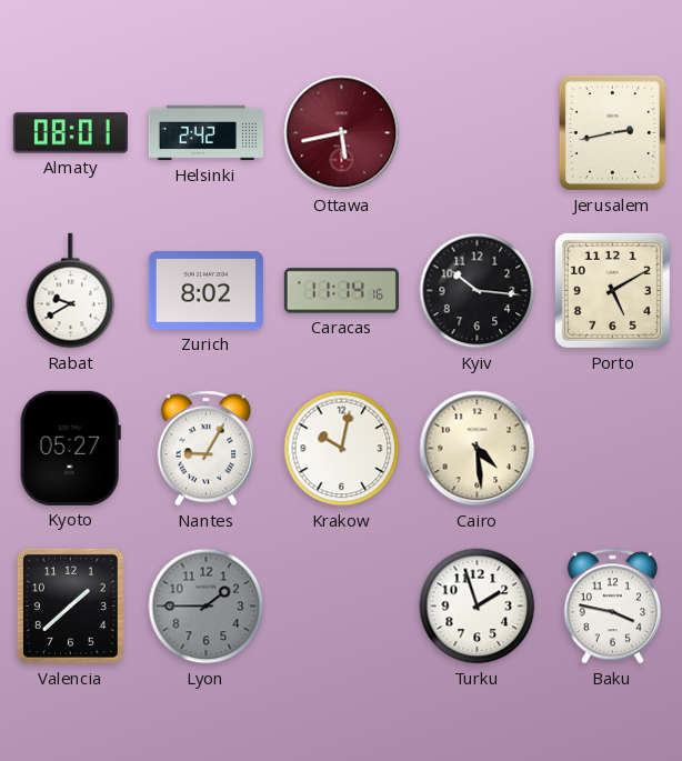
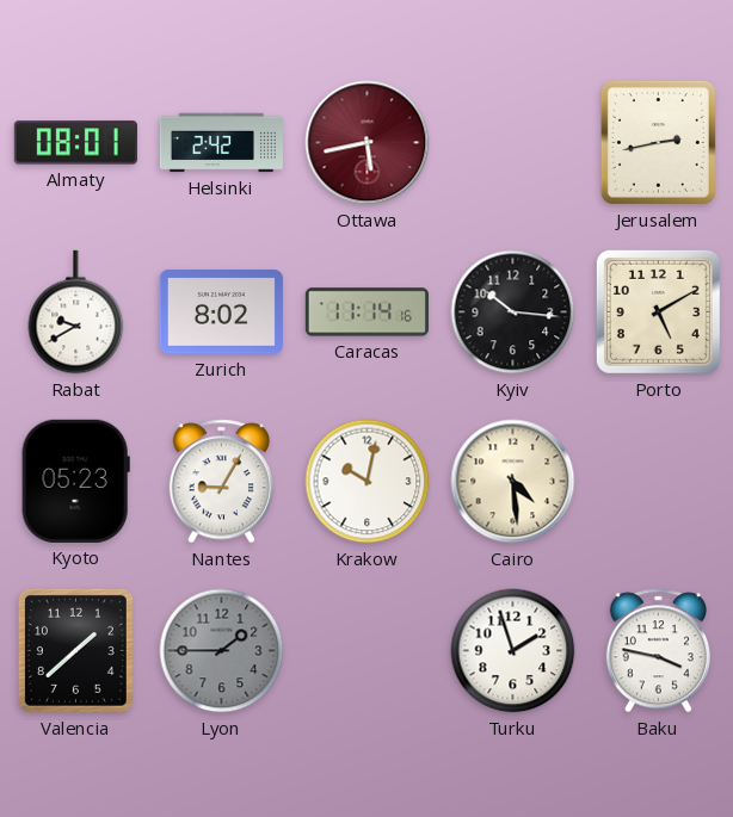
Kyoto: 05:27 -> 05:23 (75, 481)
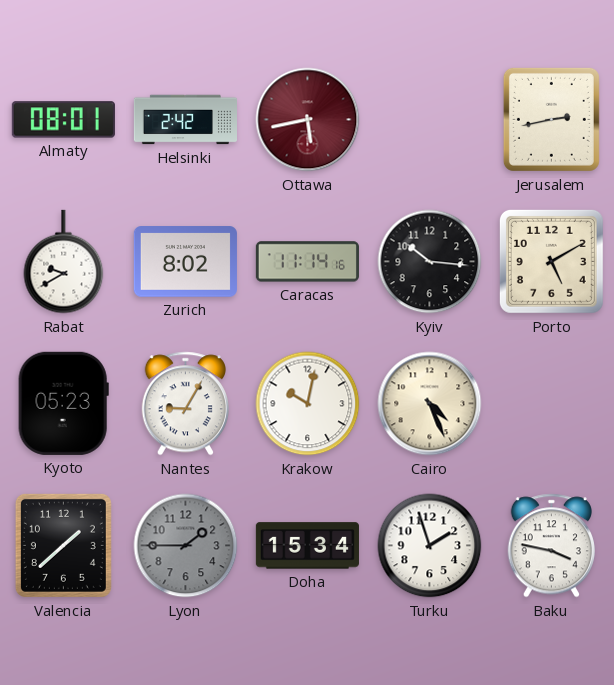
Cairo: 4:29 -> 4:26 (430, 404)
Doha: none -> 15:34 (307, 546)
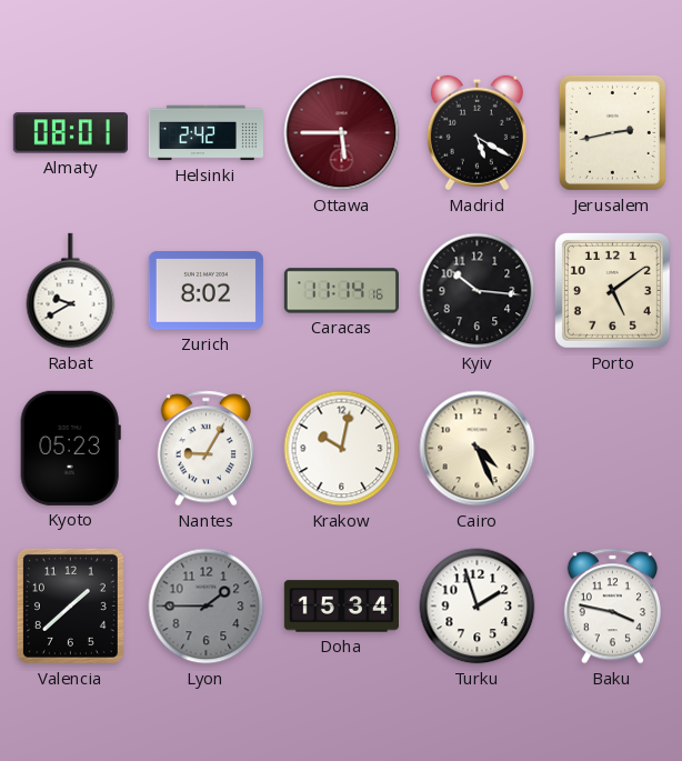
Ottawa: 5:43 -> 5:45 (342, 133)
Madrid: none -> 5:20 (477, 133)
Porto: 5:10 -> 5:09 (612, 290)
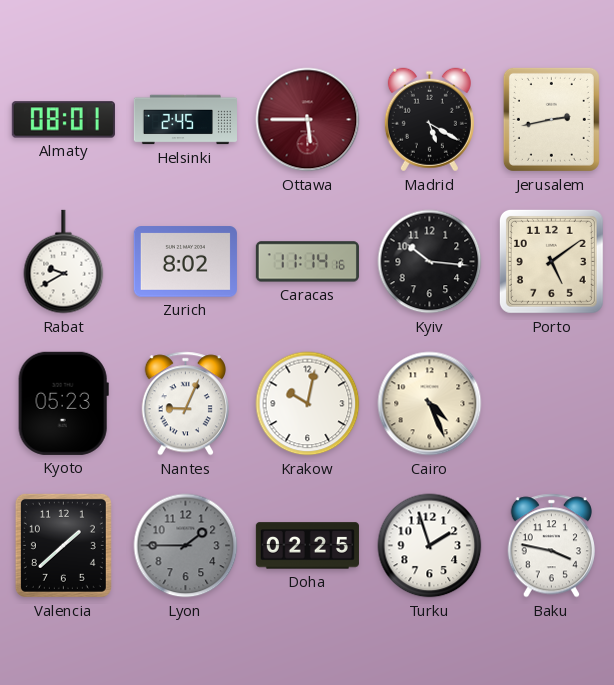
Helsinki: 2:42 -> 2:45 (185, 120)
Nantes: 9:05 -> 9:04 (185, 404)
Doha: 15:34 -> 02:25 (307, 546)
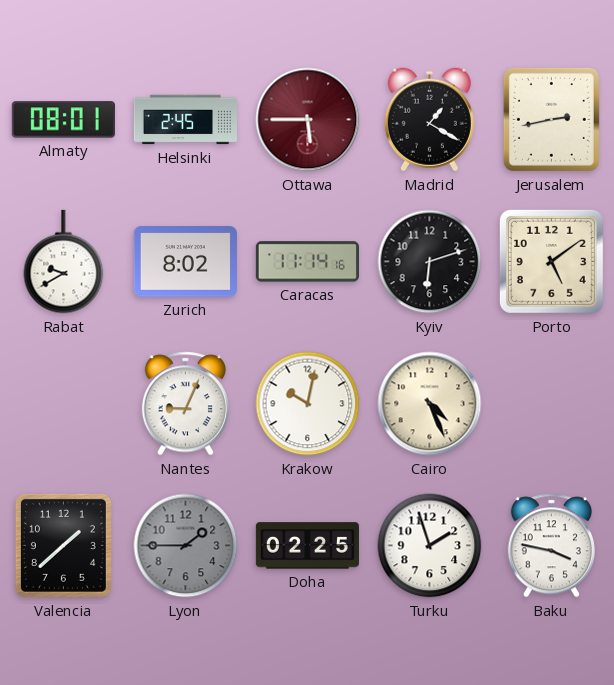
Madrid: 5:20 -> 1:20 (429, 120)
Kyiv: 10:16 -> 6:12 (430, 262)
Kyoto: 05:23 -> none (63, 403)
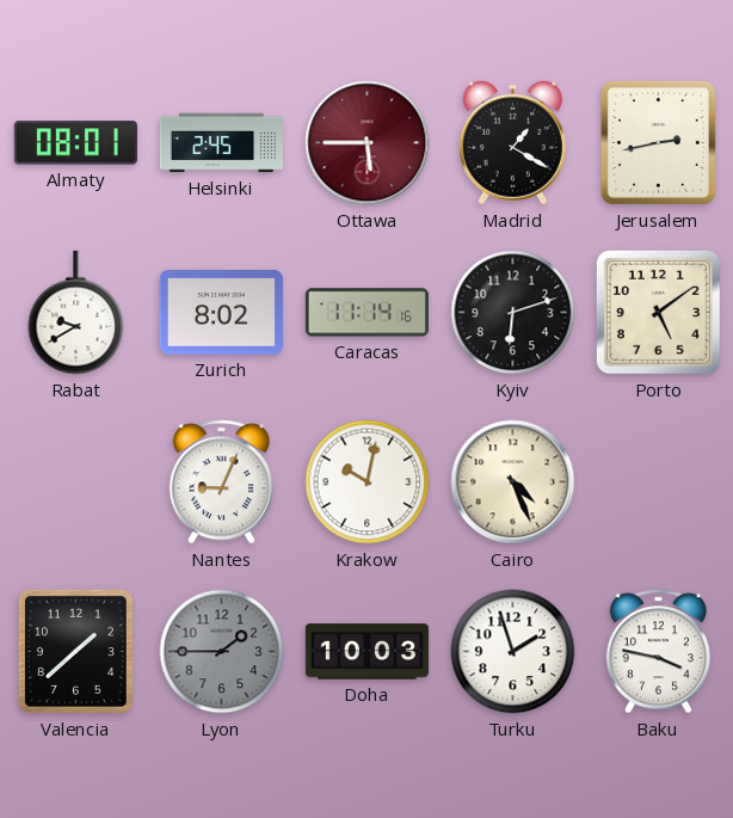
Doha: 02:25 -> 10:03 (366, 652)
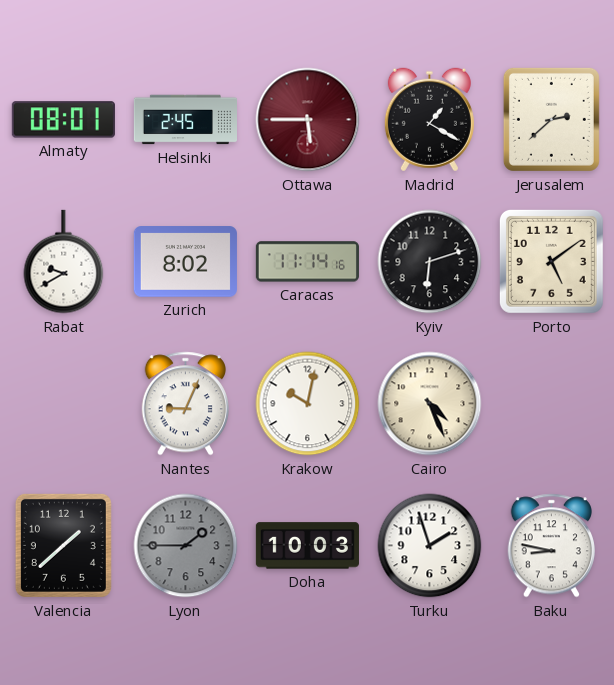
Jerusalem: 2:43 -> 2:38 (551, 119)
Baku: 3:47 -> 8:47 (551, 546)
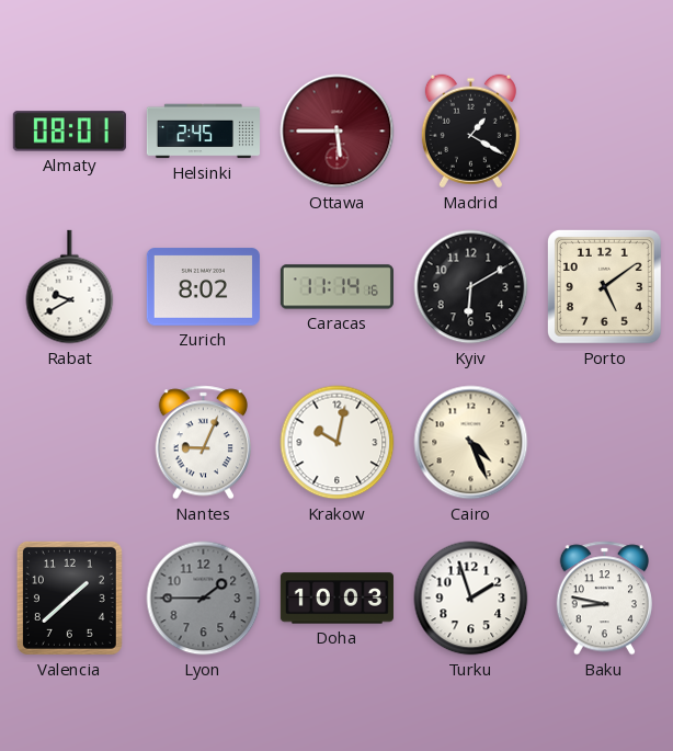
Jerusalem: 2:38 -> none (551, 119)
Kyiv: 6:12 -> 6:10 (471, 287)
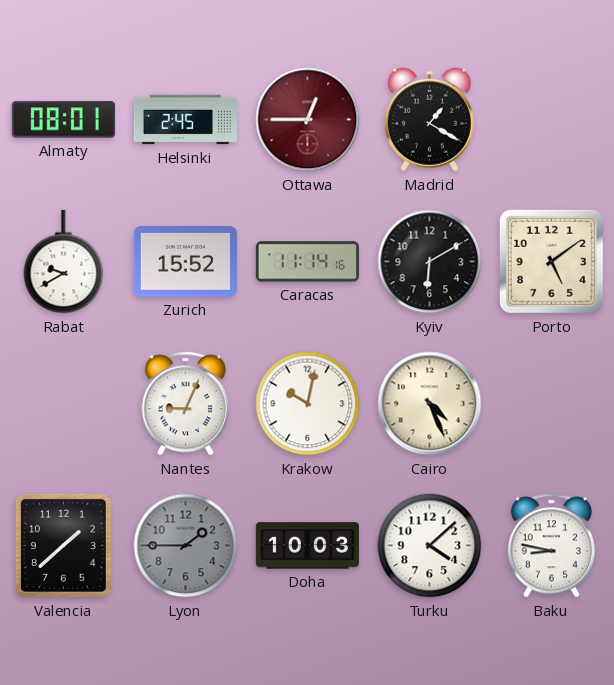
Ottawa: 5:45 -> 12:45 (308, 120)
Zurich: 8:02 -> 15:52 (185, 262)
Turku: 1:57 -> 4:08 (430, 546)
